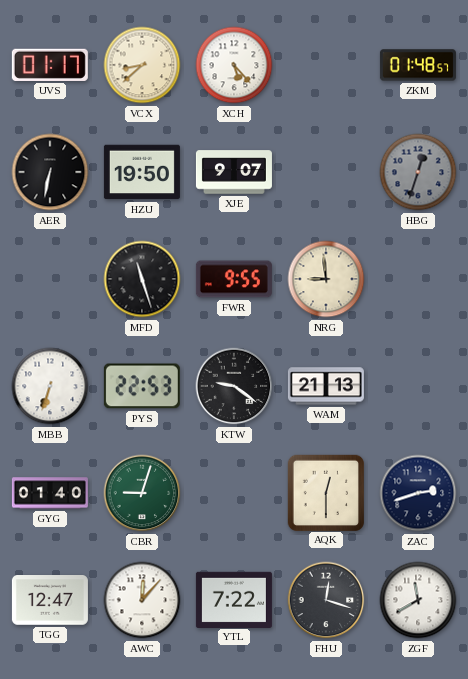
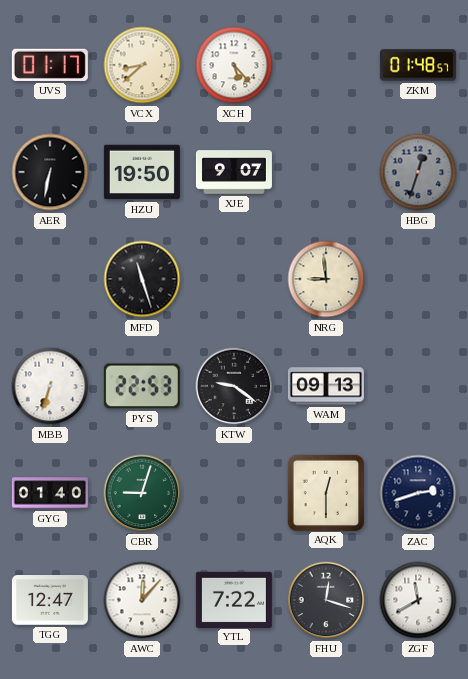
FWR: 9:55 -> none (234, 279)
WAM: 21:13 -> 09:13 (326, 386)
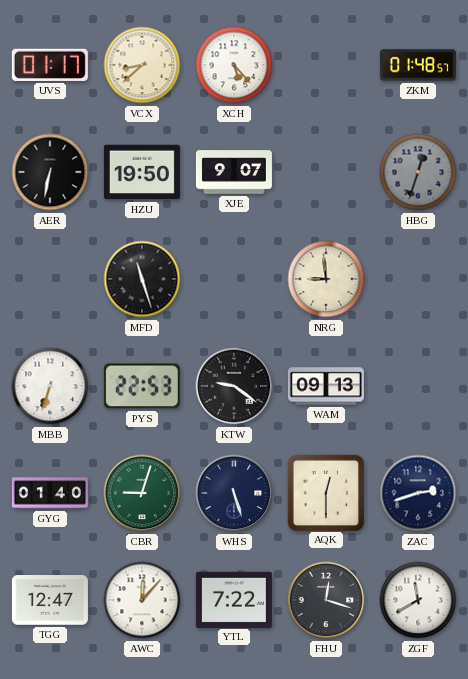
WHS: none -> 5:27 (234, 493)
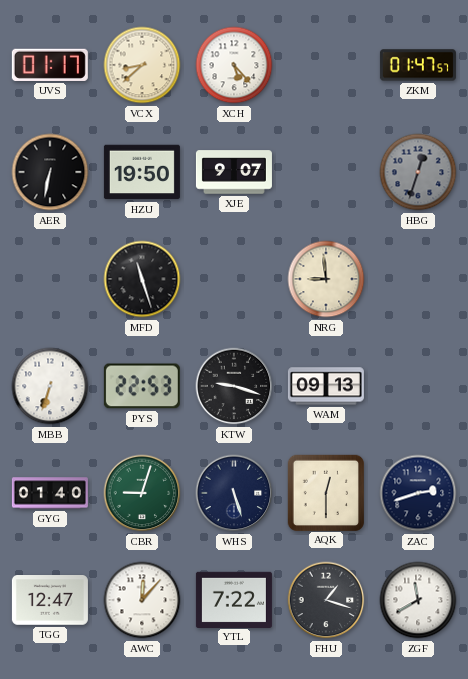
ZKM: 01:48 -> 01:47 (418, 65)
KTW: 9:21 -> 9:18 (234, 386)
FHU: 12:18 -> 1:18 (326, 600)
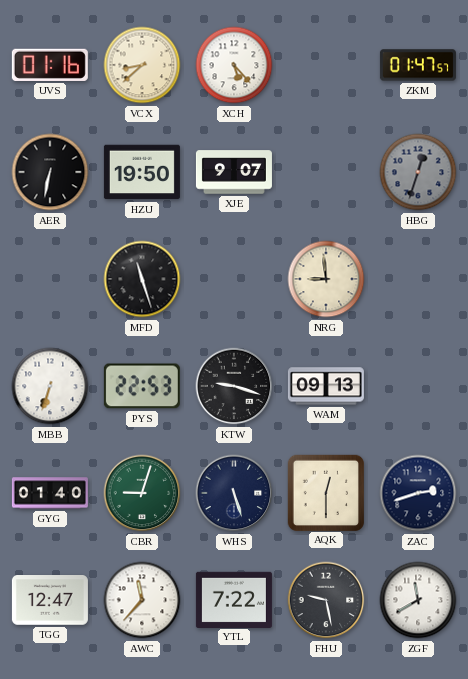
UVS: 01:17 -> 01:16 (50, 65)
AWC: 12:07 -> 11:37 (142, 600)
FHU: 1:18 -> 9:28 (326, 600)
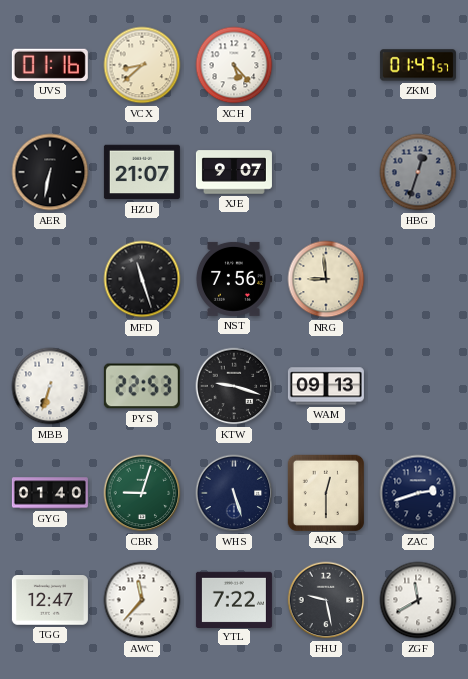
HZU: 19:50 -> 21:07 (142, 172)
NST: none -> 7:56 (233, 279)
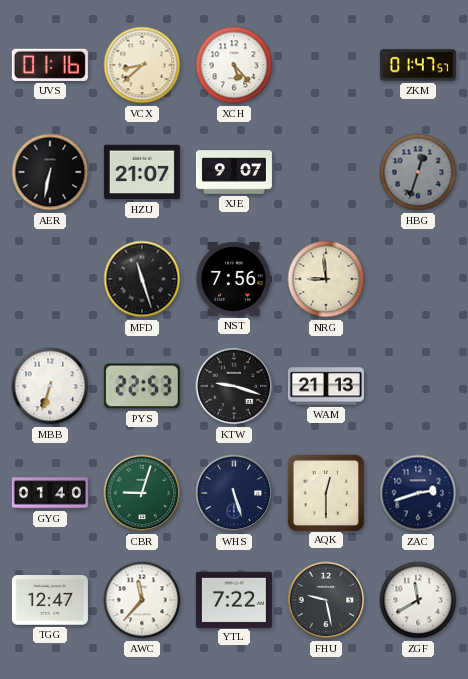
WAM: 09:13 -> 21:13 (326, 386)
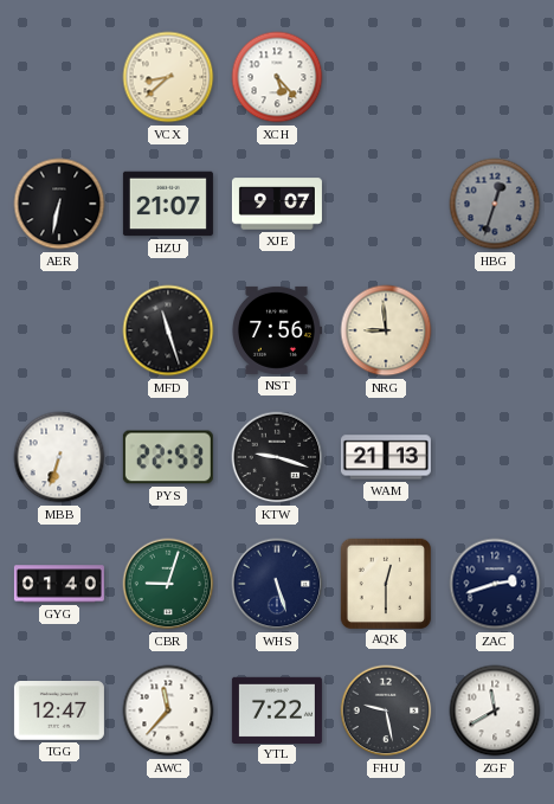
UVS: 01:16 -> none (50, 65)
ZKM: 01:47 -> none (418, 65)
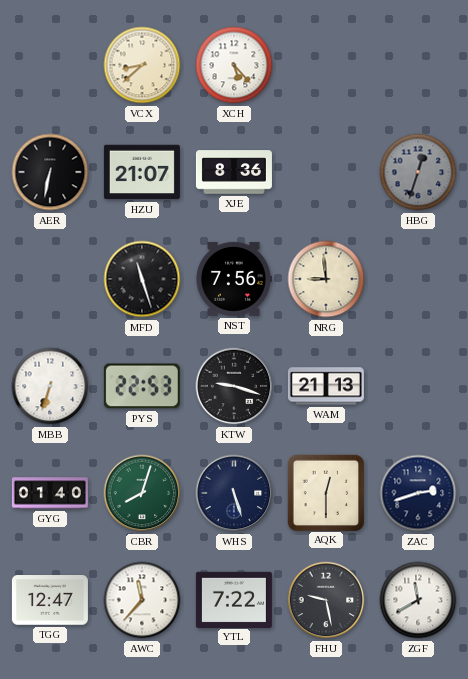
XJE: 9:07 -> 8:36 (234, 172)
CBR: 9:03 -> 8:03 (142, 493)
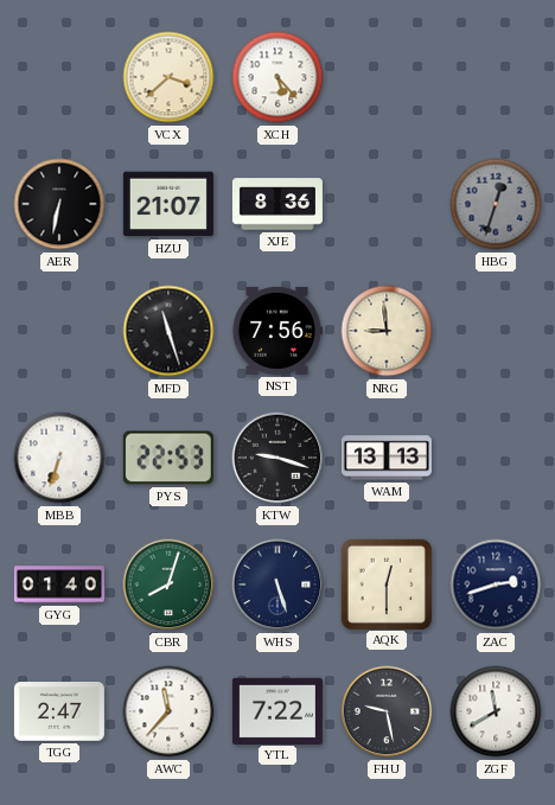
VCX: 8:38 -> 3:38 (168, 77)
WAM: 21:13 -> 13:13 (387, 458)
TGG: 12:47 -> 2:47 (59, 711)
